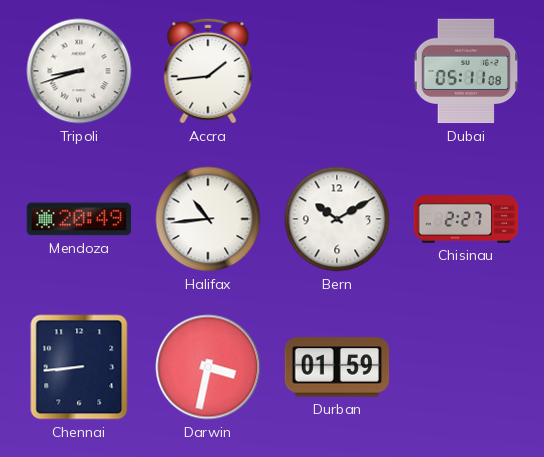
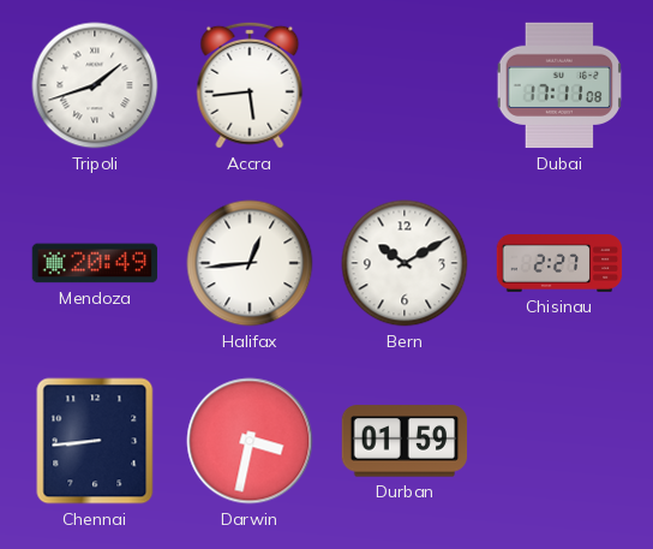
Tripoli: 8:42 -> 1:42 (95, 85)
Accra: 1:44 -> 5:44 (250, 85)
Dubai: 05:11 -> 17:11 (559, 85)
Halifax: 10:44 -> 12:44 (250, 263)
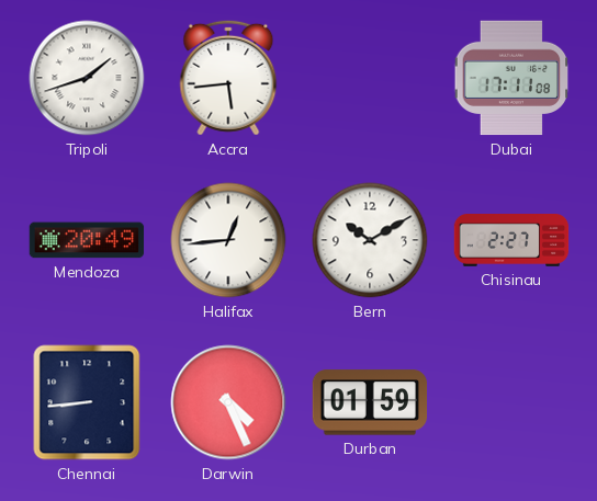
Darwin: 3:32 -> 4:26 (228, 402)
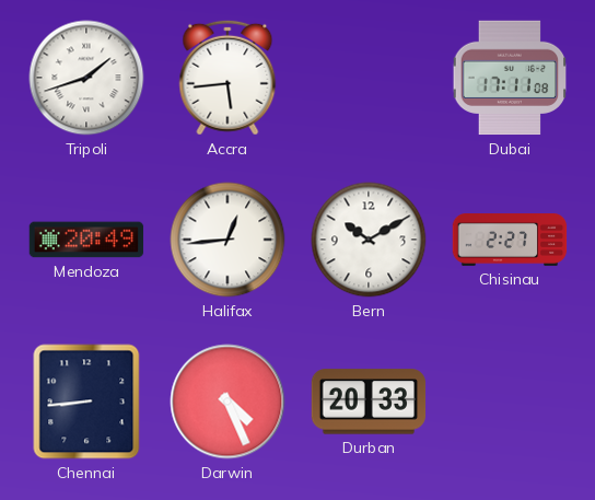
Durban: 01:59 -> 20:33 (369, 402)
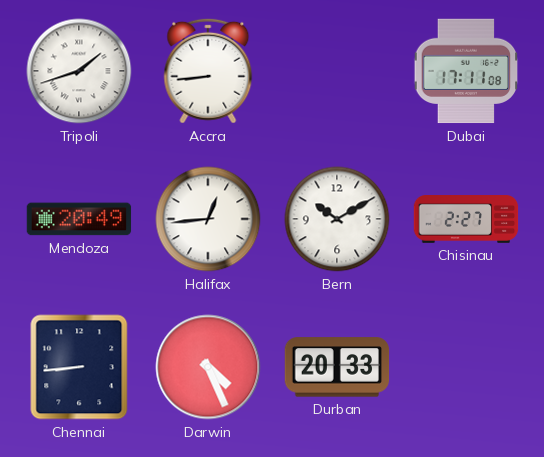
Accra: 5:44 -> 8:44 (208, 71)
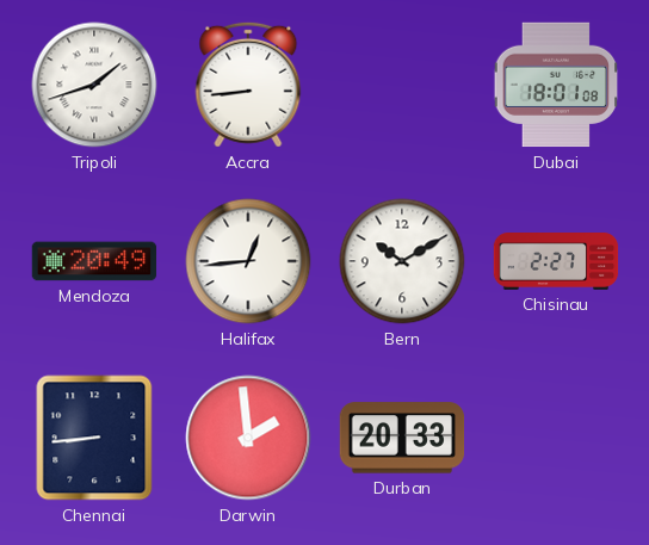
Dubai: 17:11 -> 18:01 (556, 85)
Darwin: 4:26 -> 1:59 (248, 438)
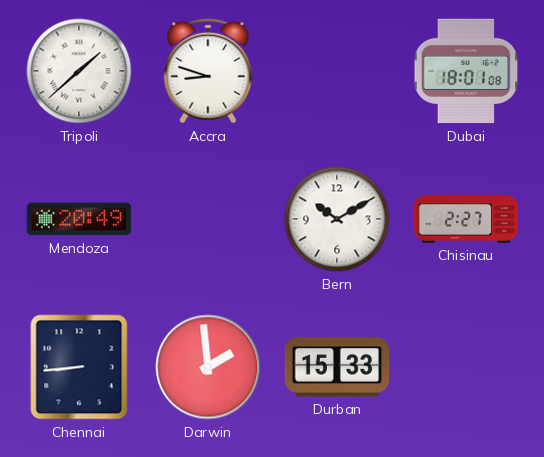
Tripoli: 1:42 -> 1:38 (79, 71)
Accra: 8:44 -> 8:48 (208, 71)
Halifax: 12:44 -> none (248, 261)
Durban: 20:33 -> 15:33 (337, 367)
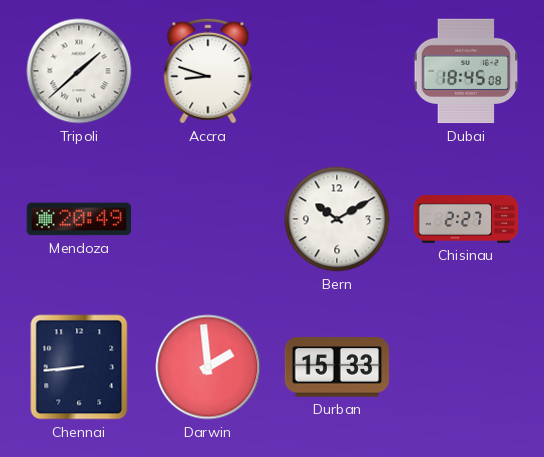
Dubai: 18:01 -> 18:45 (466, 71)
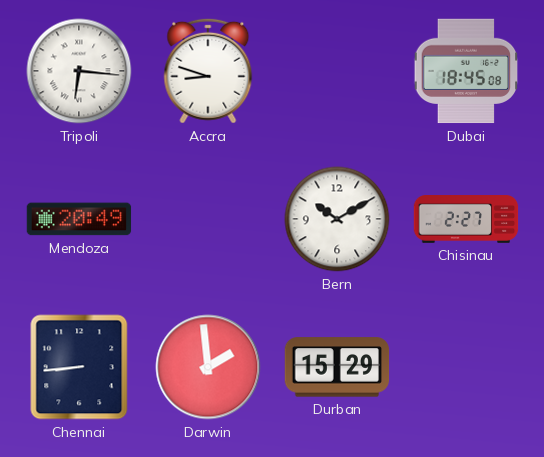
Tripoli: 1:38 -> 6:16 (79, 71)
Durban: 15:33 -> 15:29 (337, 367)
